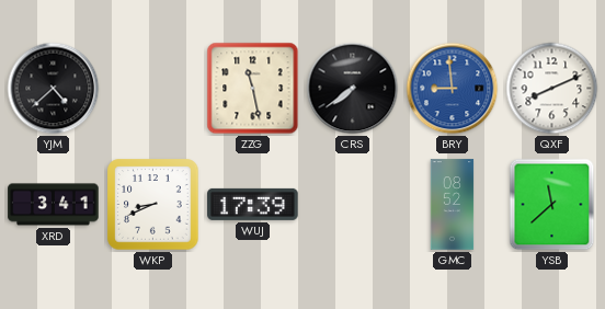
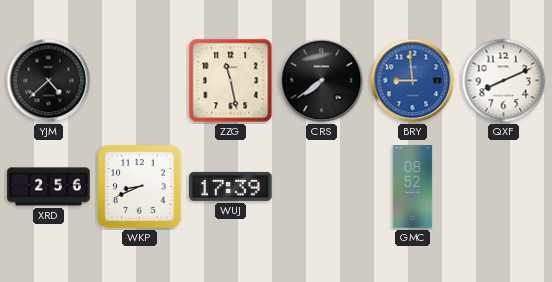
XRD: 3:41 -> 2:56 (49, 187)
YSB: 11:38 -> none (552, 205)
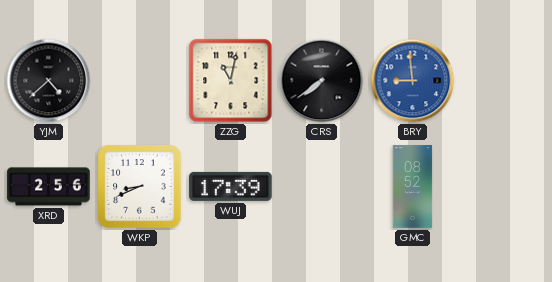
ZZG: 11:28 -> 11:02 (231, 81)
QXF: 8:11 -> none (504, 81)
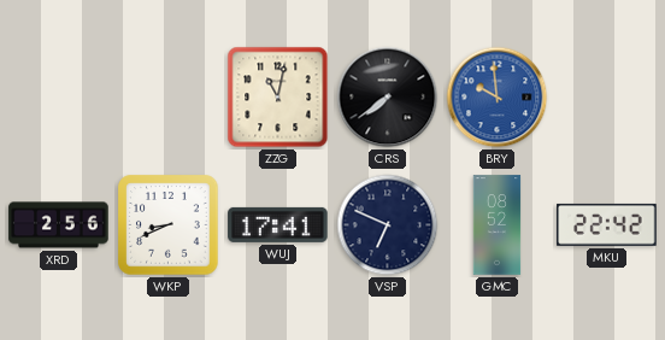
YJM: 4:38 -> none (49, 81)
BRY: 8:59 -> 9:59 (498, 98)
WUJ: 17:39 -> 17:41 (278, 224)
VSP: none -> 6:49 (388, 225)
MKU: none -> 22:42 (607, 224)
